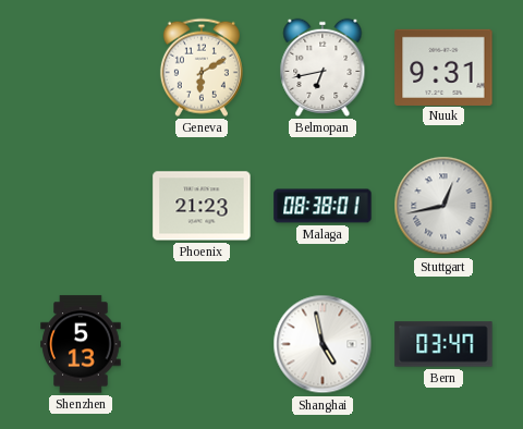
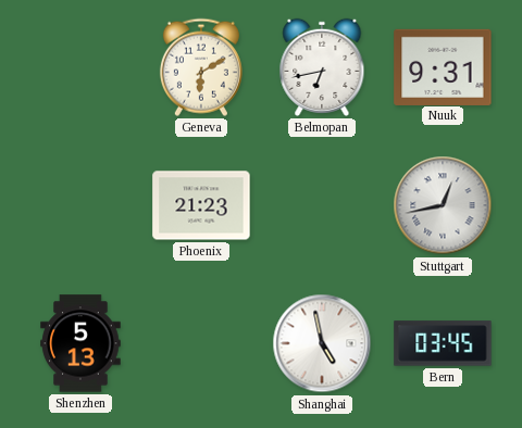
Malaga: 08:38 -> none (323, 206)
Bern: 03:47 -> 03:45 (443, 343)
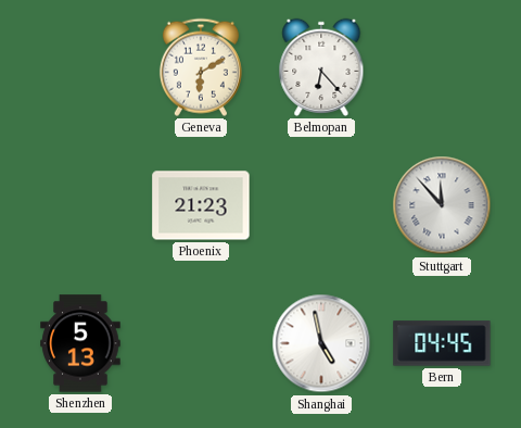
Belmopan: 6:43 -> 6:23 (321, 67)
Nuuk: 9:31 -> none (443, 66)
Stuttgart: 12:43 -> 11:53 (442, 205)
Bern: 03:45 -> 04:45 (442, 343)
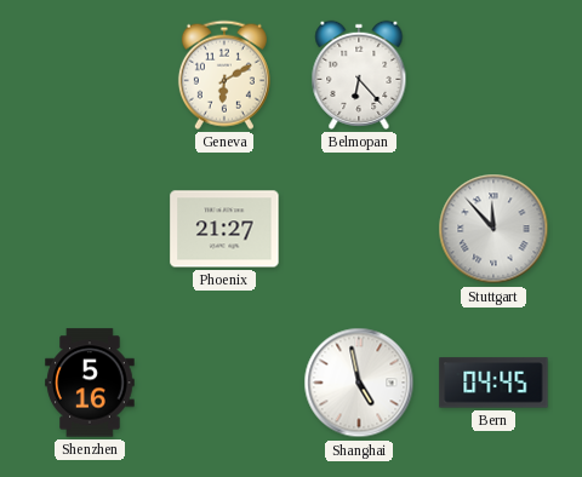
Phoenix: 21:23 -> 21:27 (224, 229)
Shenzhen: 5:13 -> 5:16 (90, 383)
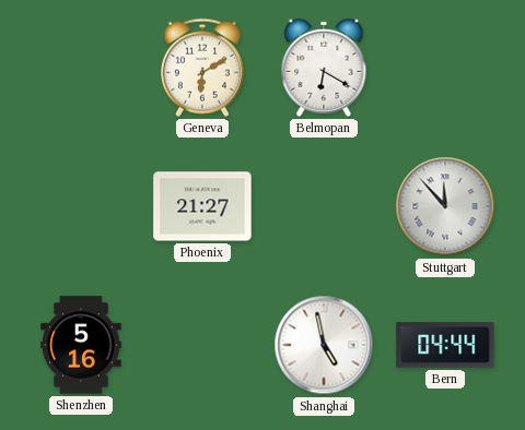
Belmopan: 6:23 -> 6:20 (324, 68)
Bern: 04:45 -> 04:44 (445, 345)
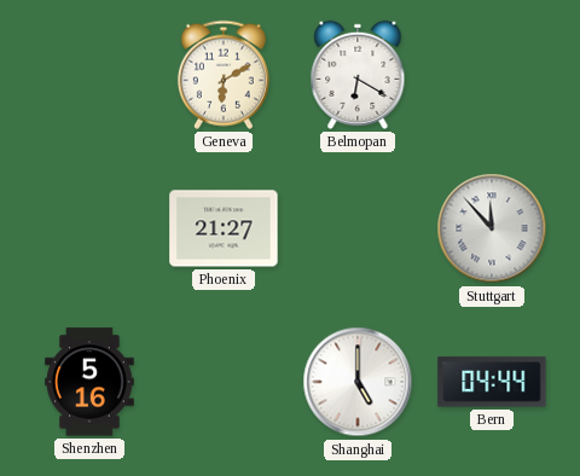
Shanghai: 4:58 -> 5:00 (358, 382)
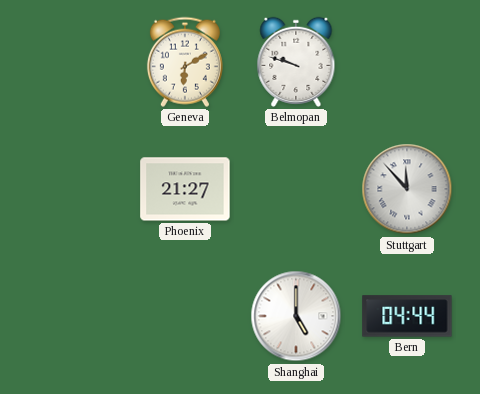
Belmopan: 6:20 -> 9:48 (296, 62)
Shenzhen: 5:16 -> none (89, 382)
